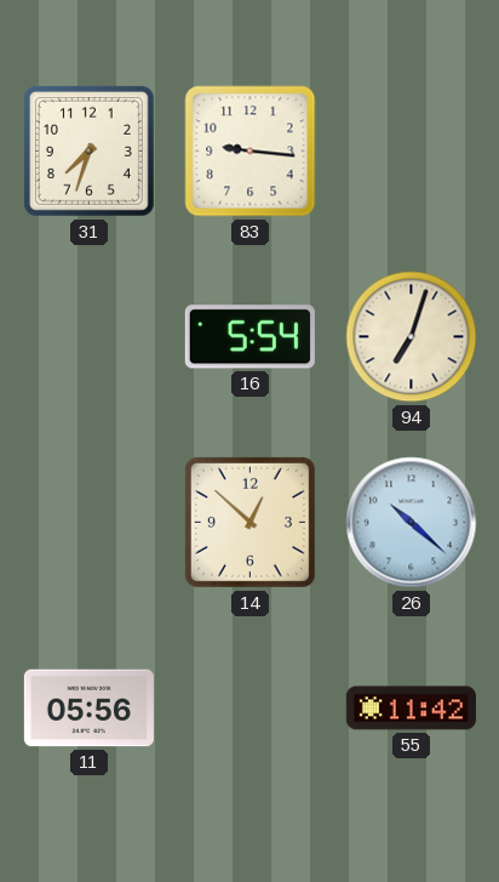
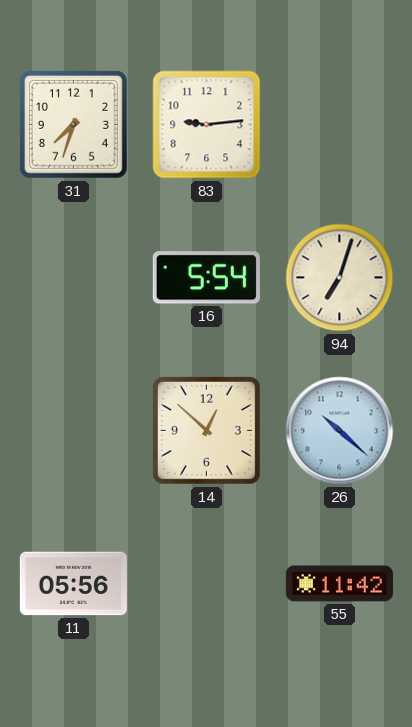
83: 9:16 -> 9:14 (207, 125)
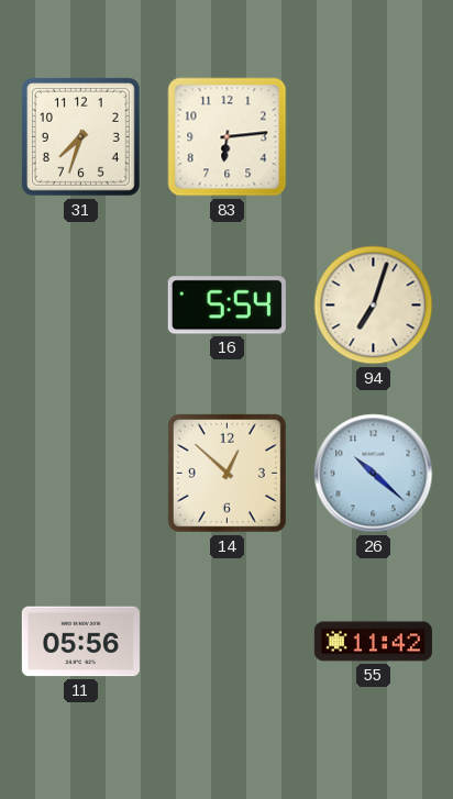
83: 9:14 -> 6:14 (228, 137)
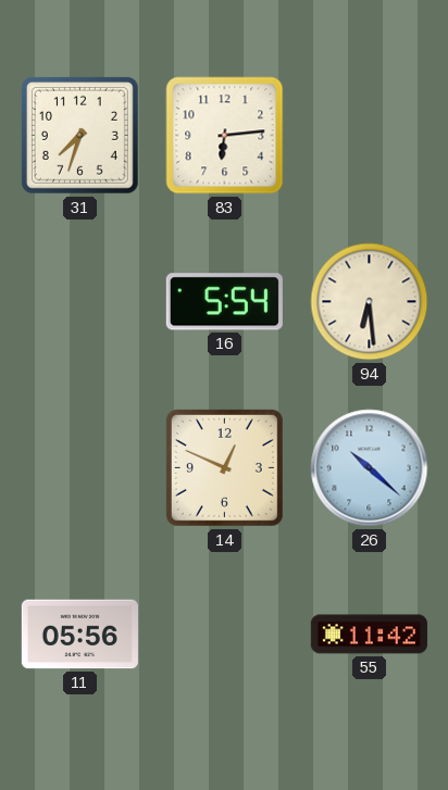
94: 7:03 -> 6:29 (370, 302)
14: 12:52 -> 12:49 (224, 467)
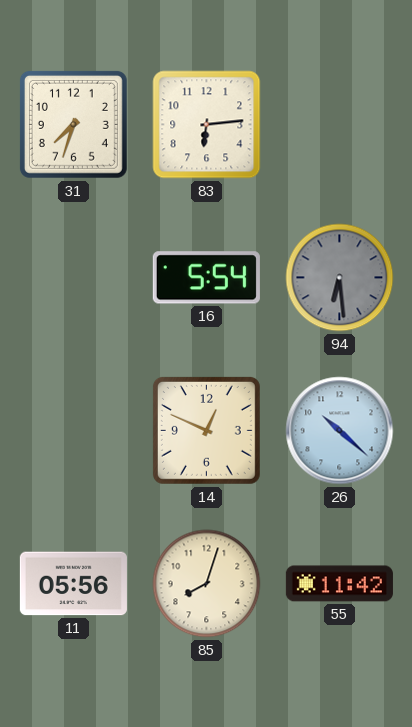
94 dial: cream -> grey (340, 278)
85: none -> 8:03 (207, 584)
